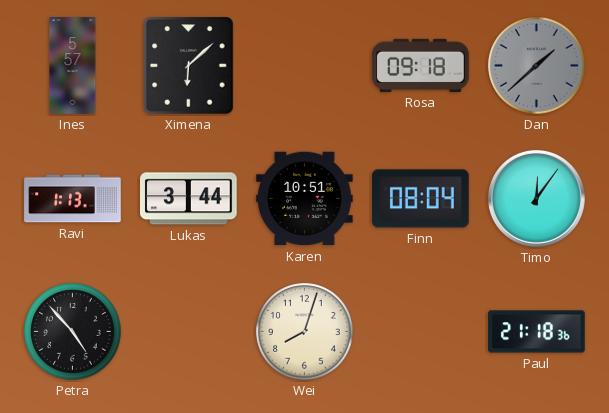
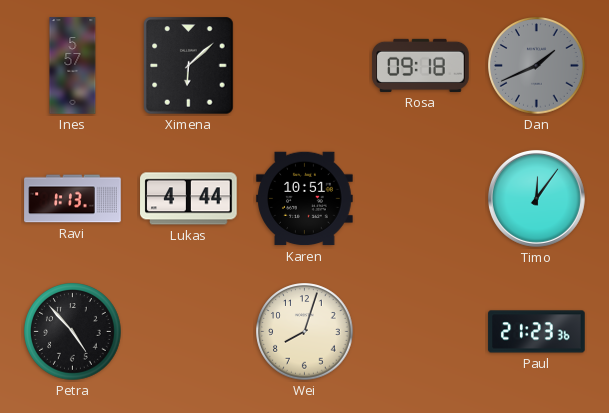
Dan: 1:38 -> 1:41 (537, 66)
Lukas: 3:44 -> 4:44 (189, 199)
Finn: 08:04 -> none (421, 199)
Paul: 21:18 -> 21:23 (537, 332)
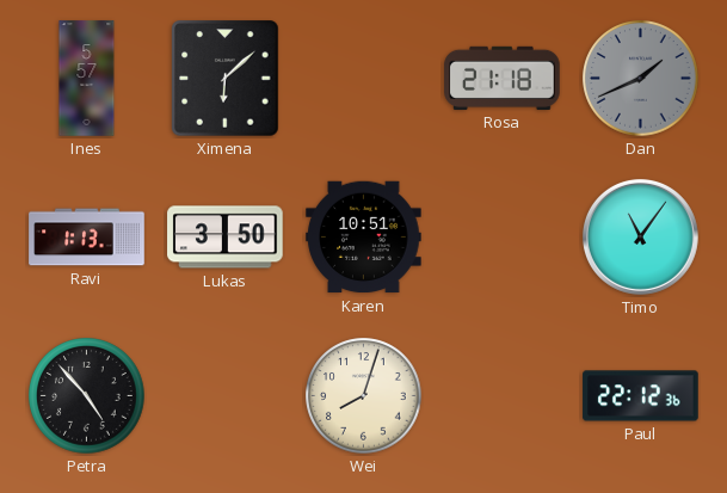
Rosa: 09:18 -> 21:18 (503, 78)
Lukas: 4:44 -> 3:50 (226, 238)
Timo: 12:06 -> 11:06 (640, 236)
Paul: 21:23 -> 22:12 (641, 396)
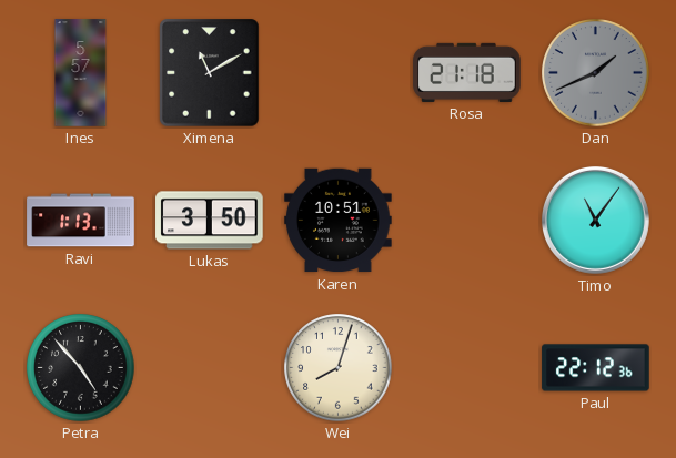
Ximena: 6:08 -> 11:10 (210, 73)
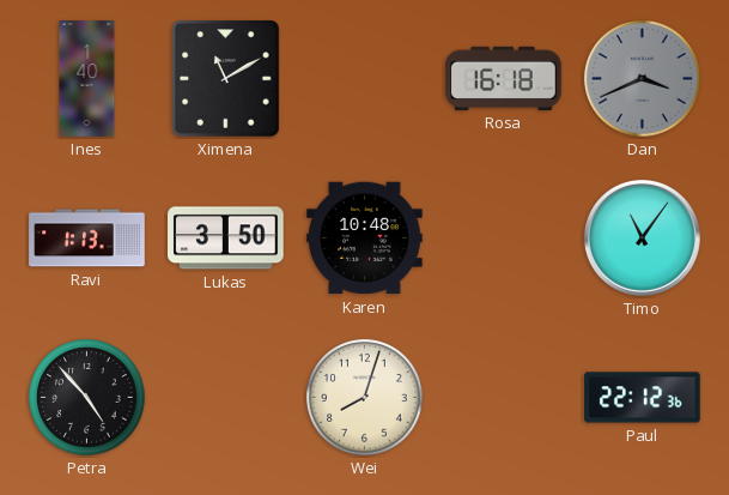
Ines: 5:57 -> 1:40 (87, 79)
Rosa: 21:18 -> 16:18 (504, 78)
Dan: 1:41 -> 3:41 (643, 79)
Karen: 10:51 -> 10:48 (365, 239)
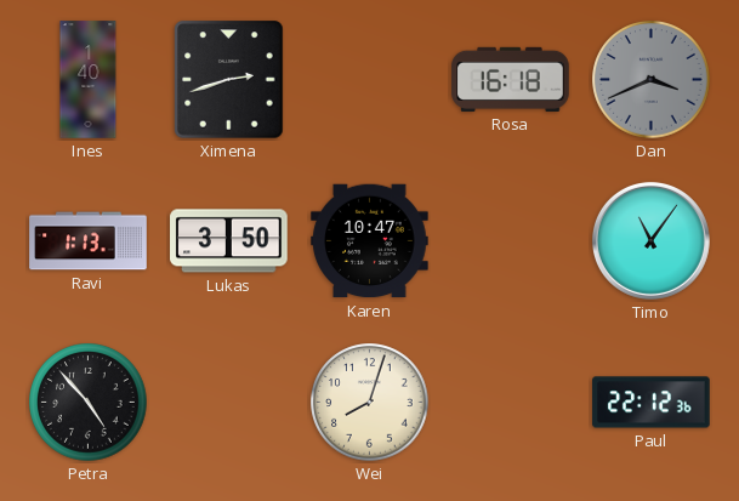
Ximena: 11:10 -> 2:42 (229, 80)
Karen: 10:48 -> 10:47 (370, 241)
